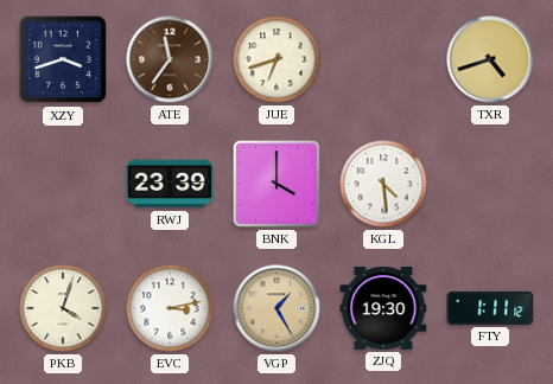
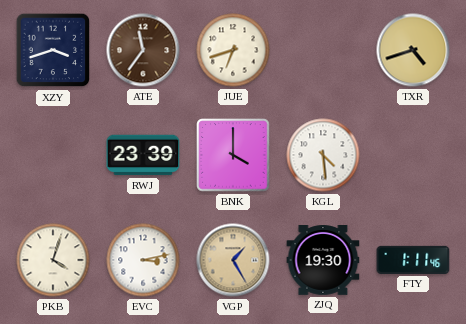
FTY: 1:11:12 -> 1:11:46 (413, 260)
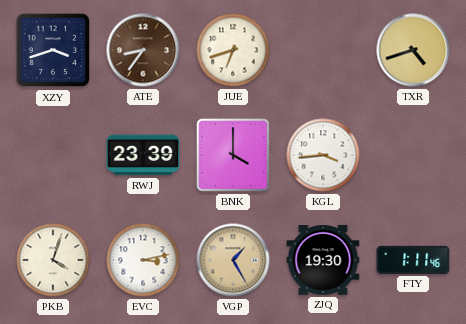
ATE: 11:36 -> 8:36 (143, 50)
KGL: 4:29 -> 3:44 (323, 155)
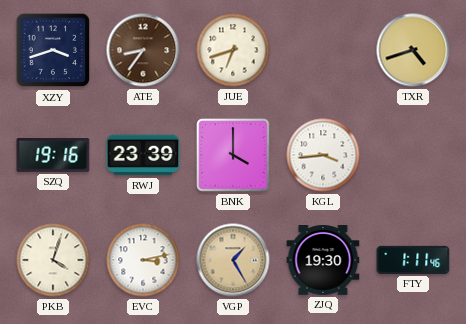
SZQ: none -> 19:16 (53, 156)
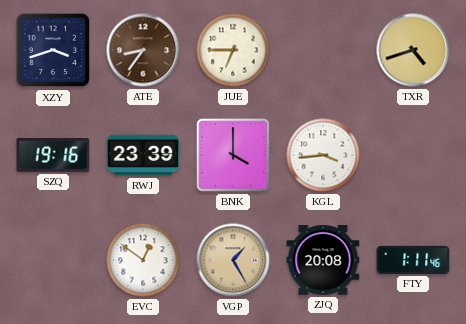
JUE: 6:42 -> 6:45 (233, 50)
PKB: 4:03 -> none (53, 260)
EVC: 3:13 -> 12:51 (143, 260)
ZJQ: 19:30 -> 20:08 (323, 261)
